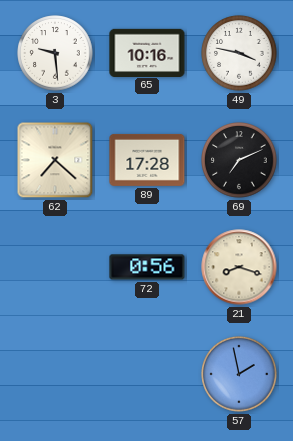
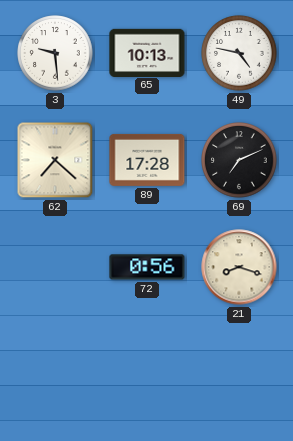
65: 10:16 -> 10:13 (147, 52)
49: 3:47 -> 4:47 (239, 53)
57: 1:58 -> none (239, 374)
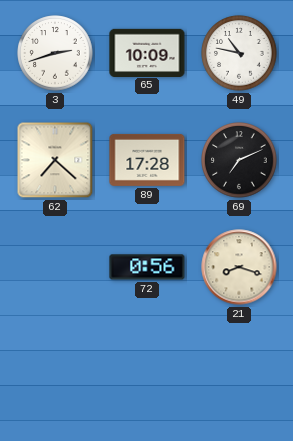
3: 9:29 -> 2:42 (55, 53)
65: 10:13 -> 10:09 (147, 52)
49: 4:47 -> 10:47 (239, 53)
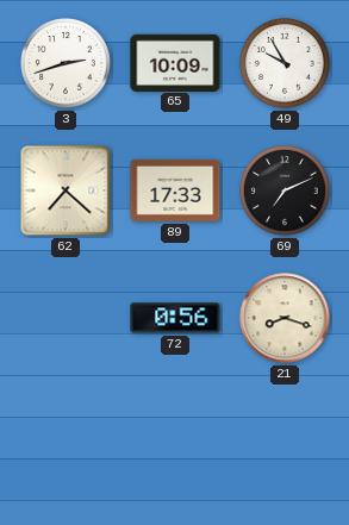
49: 10:47 -> 9:55 (285, 63)
89: 17:28 -> 17:33 (175, 190)
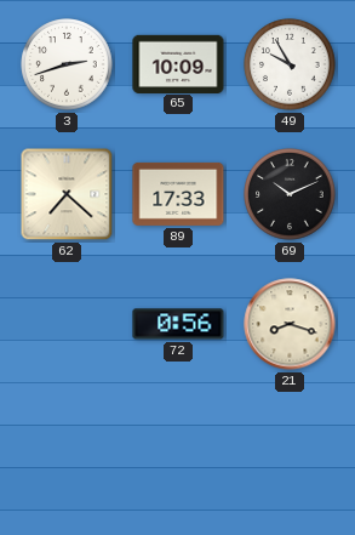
69: 7:11 -> 10:11 (290, 194)
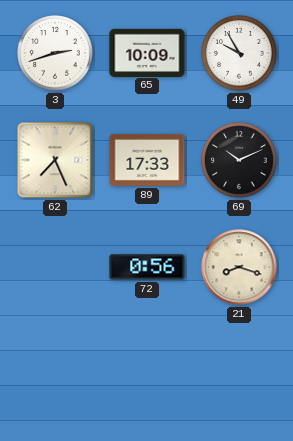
62: 7:22 -> 7:26 (55, 160)
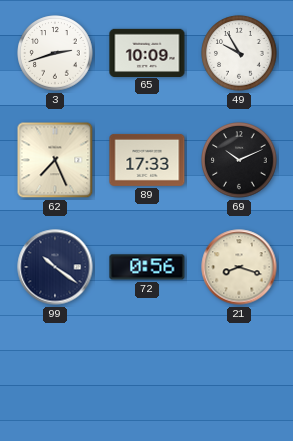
99: none -> 10:21 (55, 267)
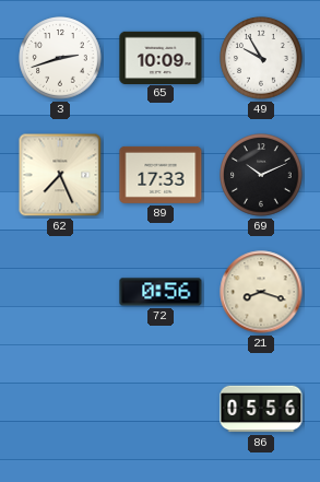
99: 10:21 -> none (55, 267)
86: none -> 05:56 (261, 409)
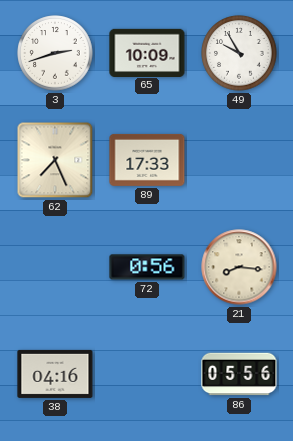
69: 10:11 -> none (261, 175)
21: 8:18 -> 8:16 (239, 267)
38: none -> 04:16 (55, 374)
